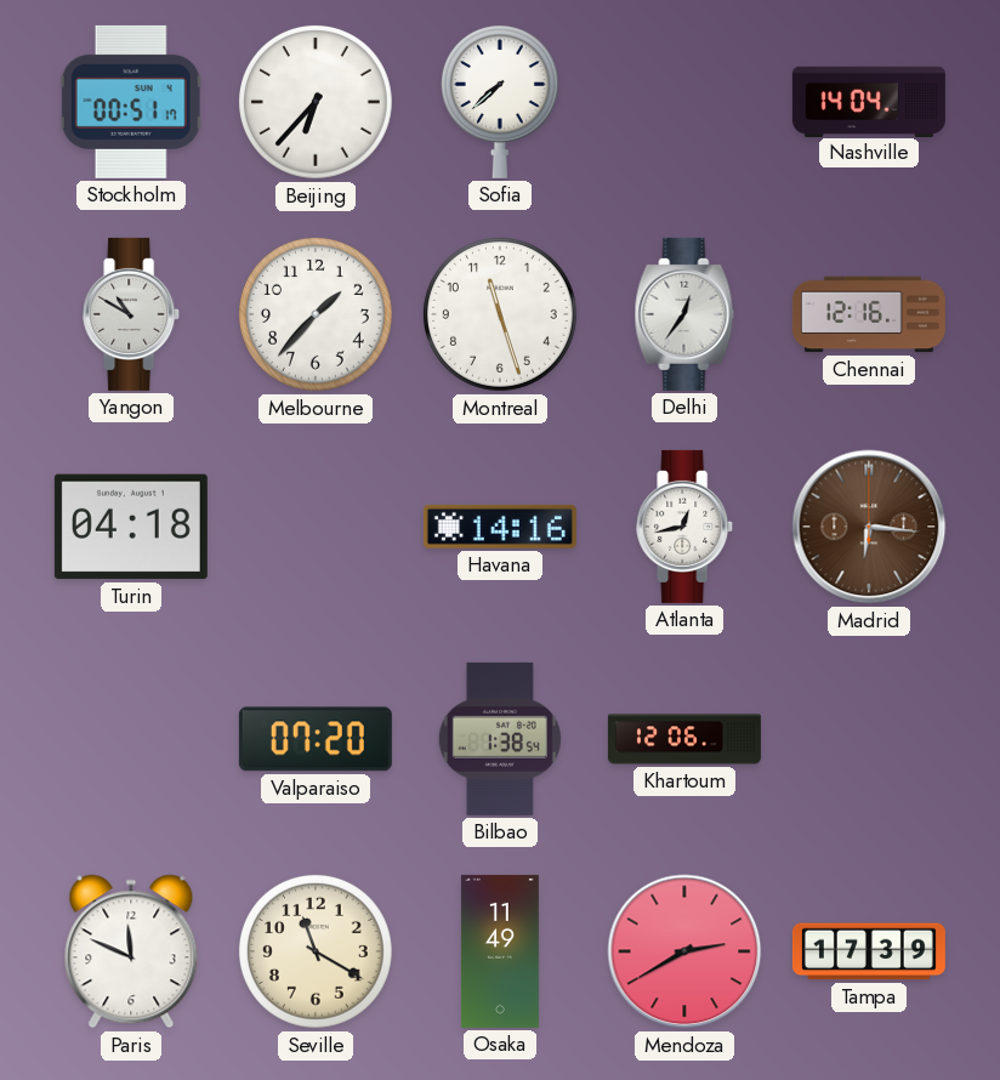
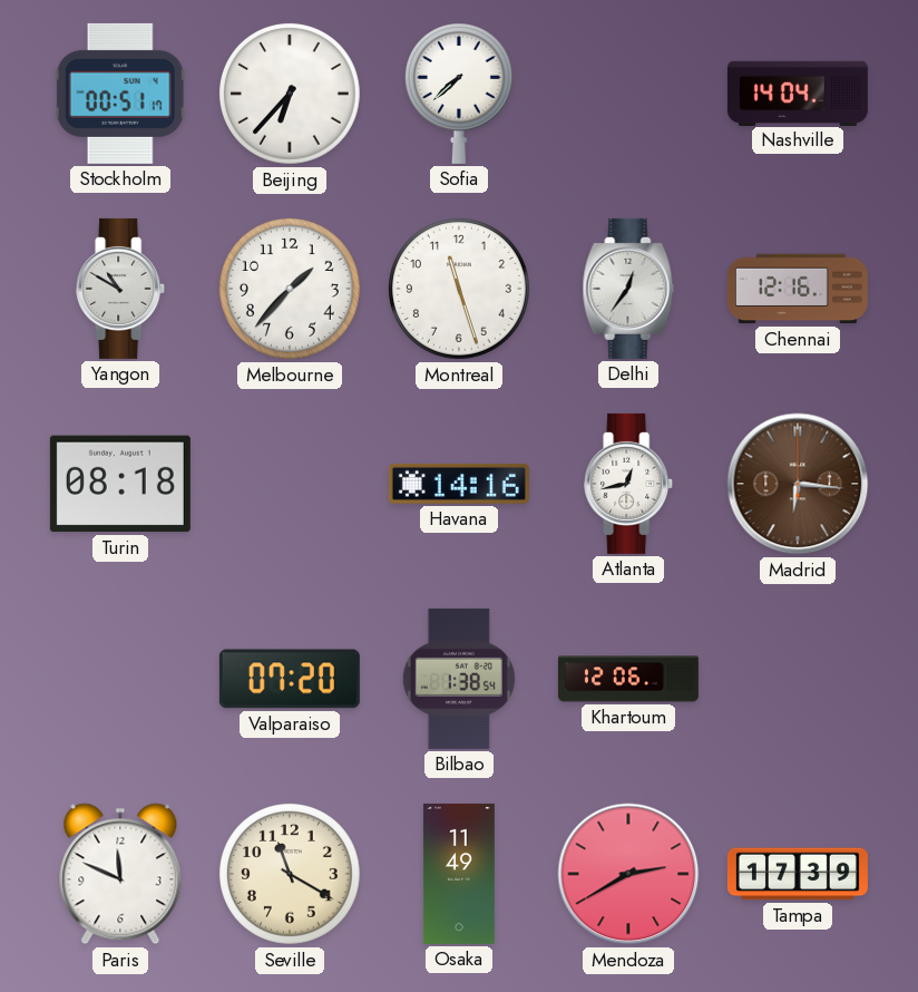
Turin: 04:18 -> 08:18 (120, 484)
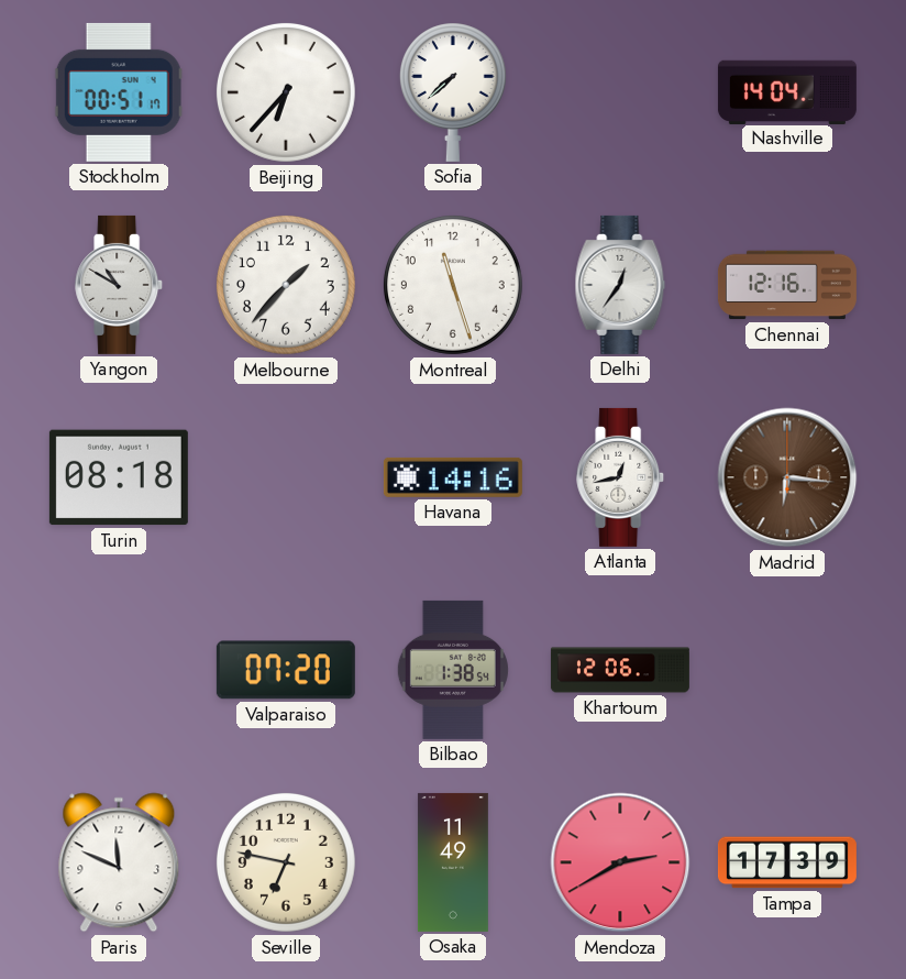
Seville: 11:20 -> 6:47 (286, 862)
